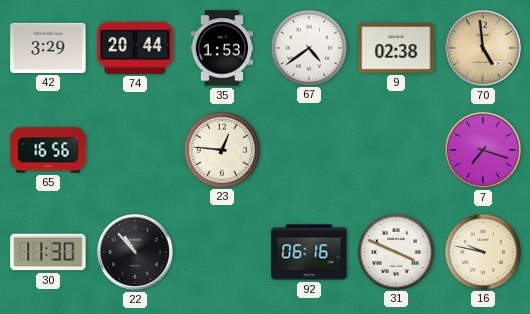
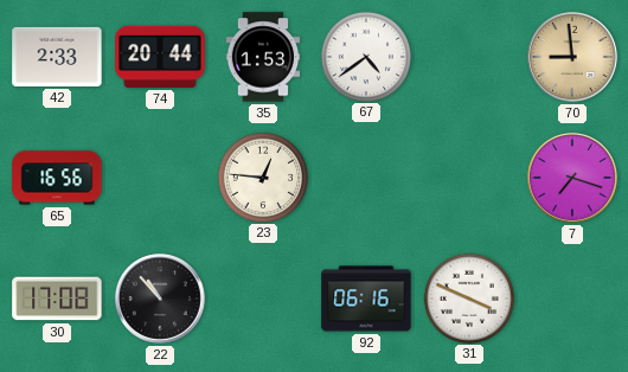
42: 3:29 -> 2:33 (57, 57)
9: 02:38 -> none (396, 48)
70: 4:59 -> 8:59 (572, 57)
30: 11:30 -> 17:08 (57, 299)
16: 9:47 -> none (482, 251)
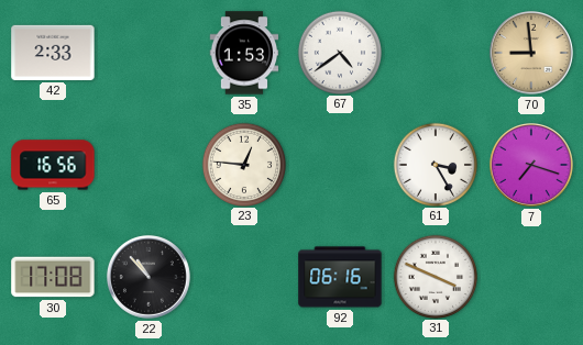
74: 20:44 -> none (160, 57)
61: none -> 3:25 (435, 164)
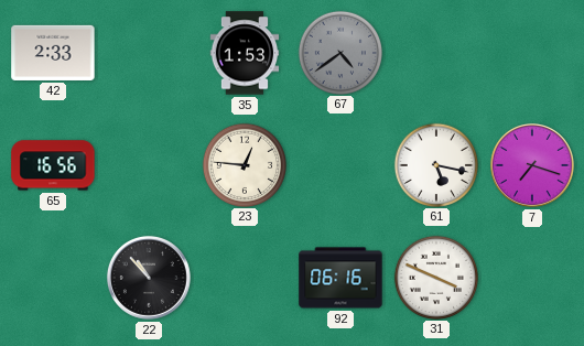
67 dial: white -> grey (339, 52)
70: 8:59 -> none (531, 53)
61: 3:25 -> 5:17 (435, 164)
30: 17:08 -> none (53, 277)
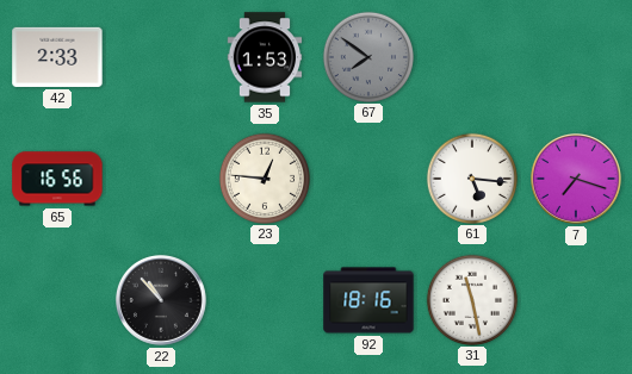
67: 4:39 -> 7:51 (367, 56)
61: 5:17 -> 5:16 (471, 177)
92: 06:16 -> 18:16 (368, 300)
31: 3:49 -> 11:28 (471, 299)
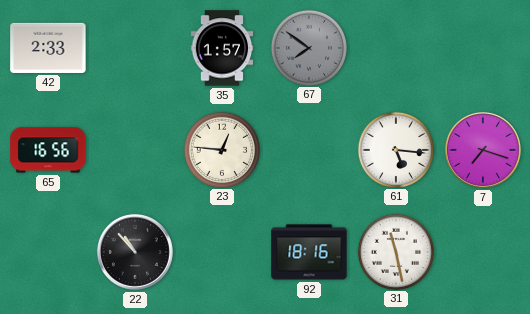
35: 1:53 -> 1:57 (222, 48)
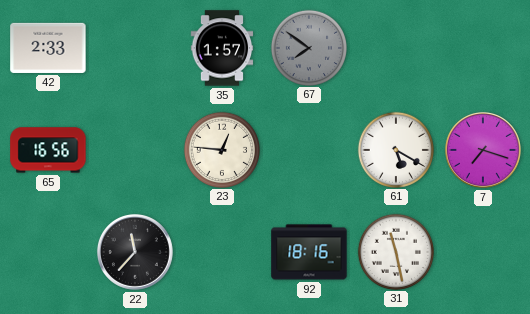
61: 5:16 -> 5:20 (395, 149)
22: 10:53 -> 11:37 (135, 252)
